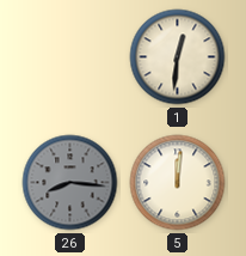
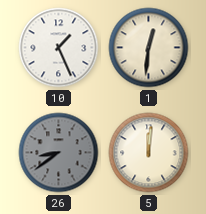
10: none -> 1:26 (59, 48)
26: 8:16 -> 8:39 (59, 153)
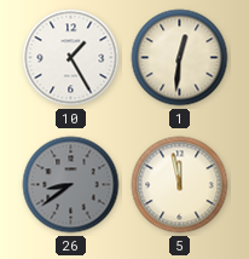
10: 1:26 -> 1:25 (71, 58)
5: 12:01 -> 11:58 (180, 185)
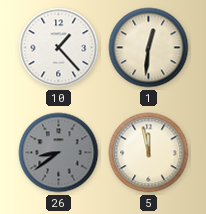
10: 1:25 -> 1:23 (59, 48)
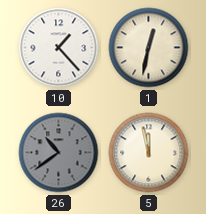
1: 12:31 -> 12:32 (149, 48)
26: 8:39 -> 10:39 (59, 153)
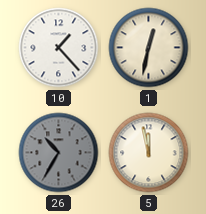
26: 10:39 -> 10:35 (59, 153)
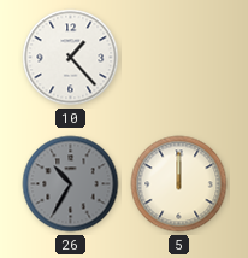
1: 12:32 -> none (149, 48)
5: 11:58 -> 12:00 (179, 184)
